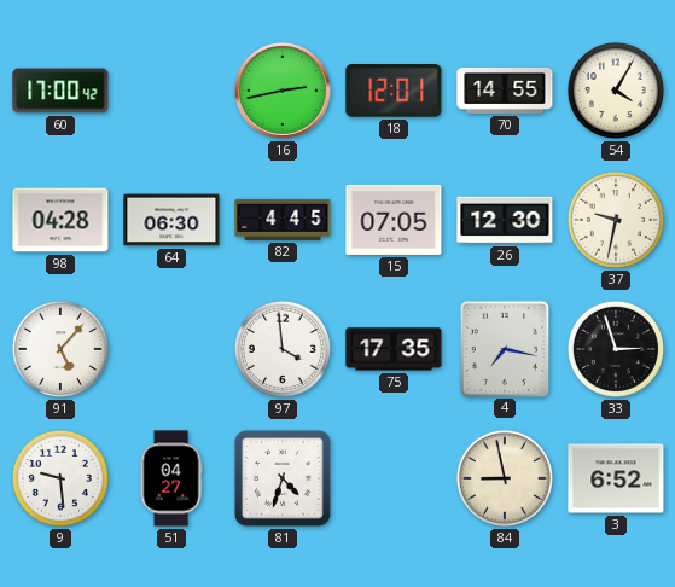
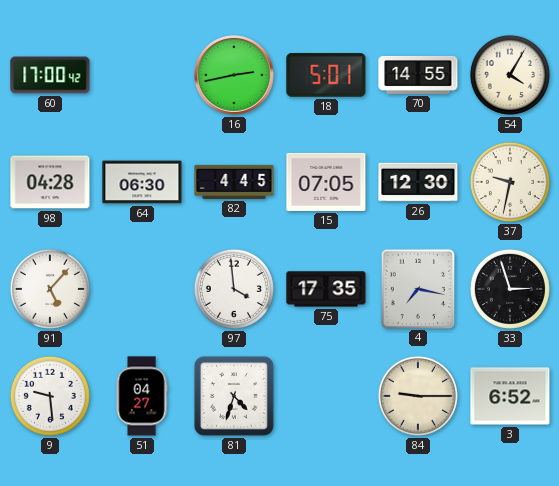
18: 12:01 -> 5:01 (326, 75)
84: 8:58 -> 9:15 (418, 396)
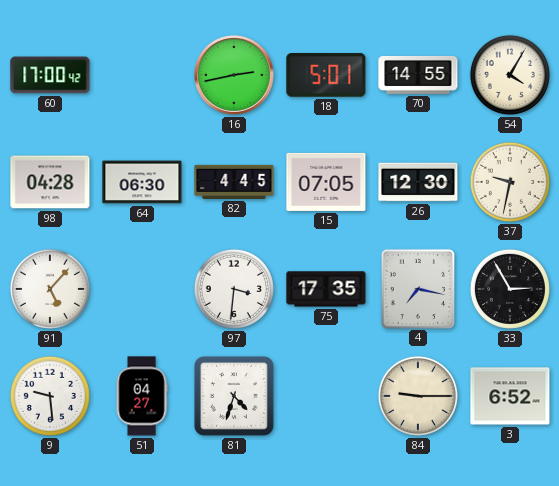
97: 3:59 -> 3:31 (234, 289)
33: 2:57 -> 2:55 (510, 289)
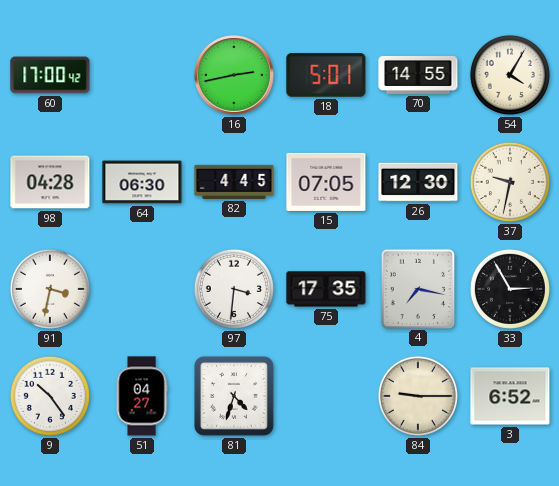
91: 5:07 -> 3:32 (50, 289)
9: 9:29 -> 10:24 (50, 396)
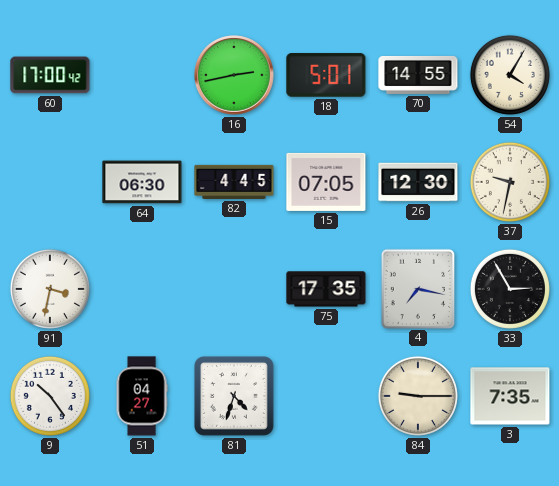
98: 04:28 -> none (50, 182)
97: 3:31 -> none (234, 289)
3: 6:52 -> 7:35 (510, 396)
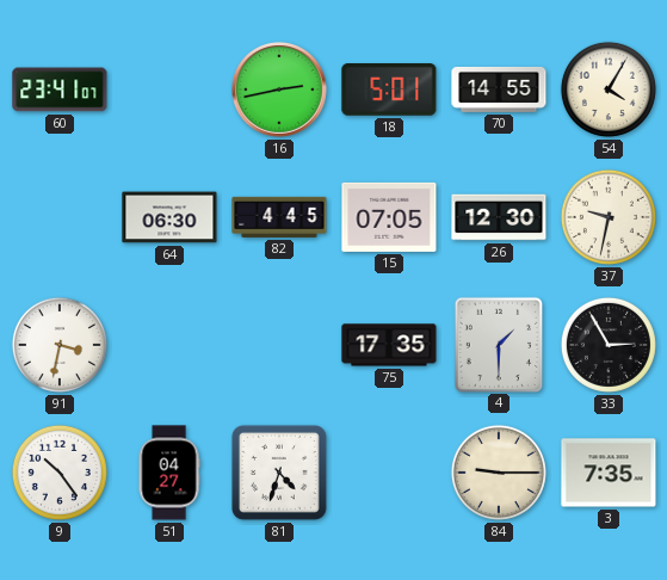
60: 17:00 -> 23:41 (60, 90)
4: 7:17 -> 1:30 (498, 344)
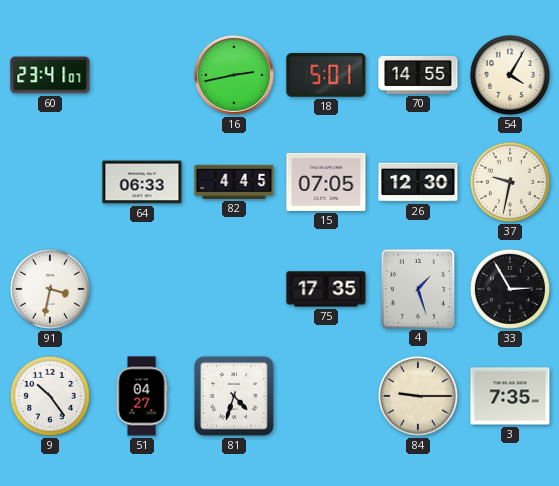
64: 06:30 -> 06:33 (142, 182)
4: 1:30 -> 1:27 (417, 288)
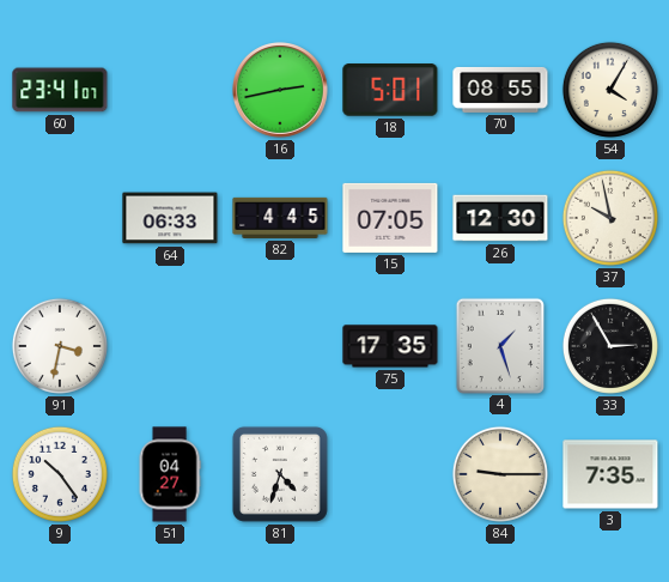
70: 14:55 -> 08:55 (500, 90)
37: 9:32 -> 9:58 (610, 218)
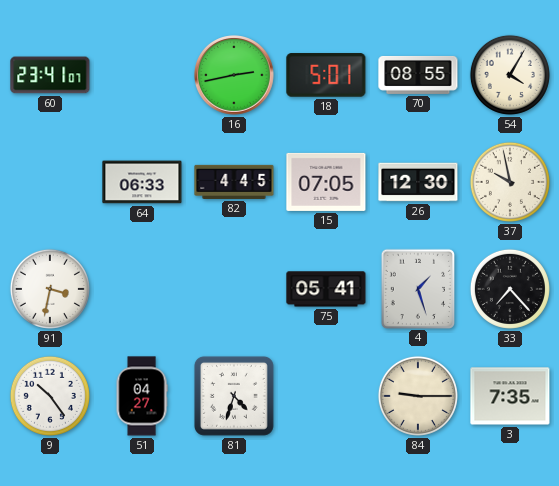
75: 17:35 -> 05:41 (326, 289)
33: 2:55 -> 7:23 (510, 289)
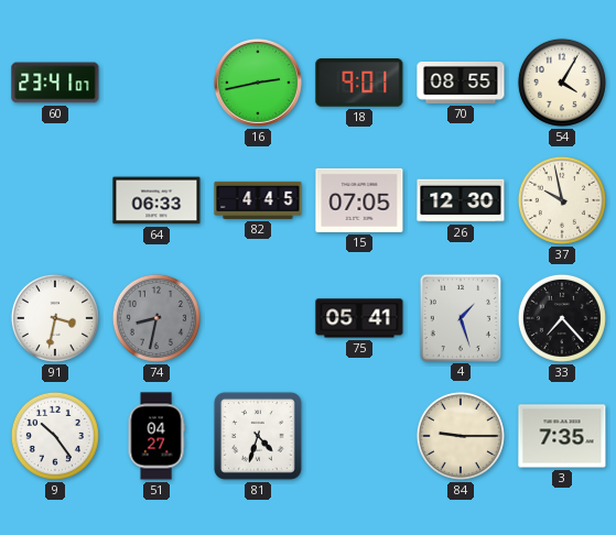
18: 5:01 -> 9:01 (359, 83)
74: none -> 8:32 (156, 318)
